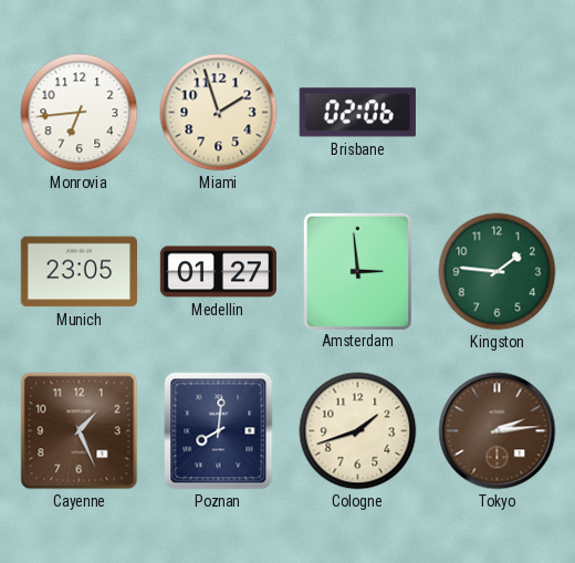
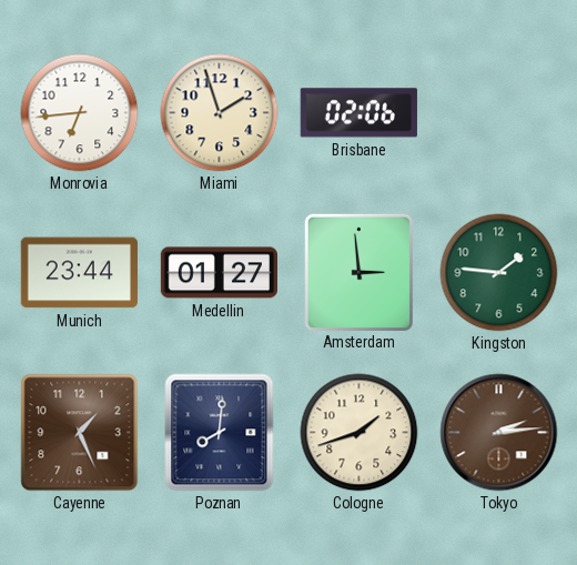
Munich: 23:05 -> 23:44 (79, 273)
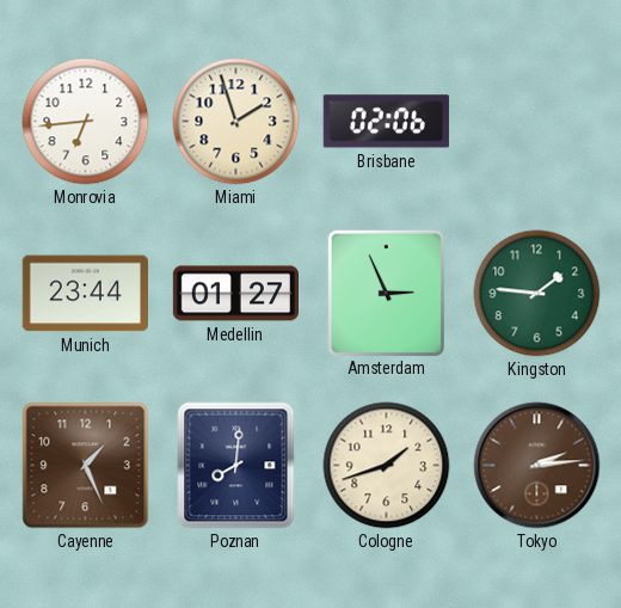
Amsterdam: 2:59 -> 2:56 (386, 293)
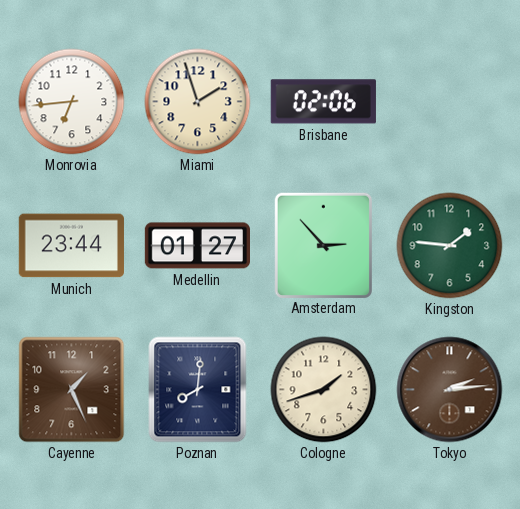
Amsterdam: 2:56 -> 2:53 (323, 245)
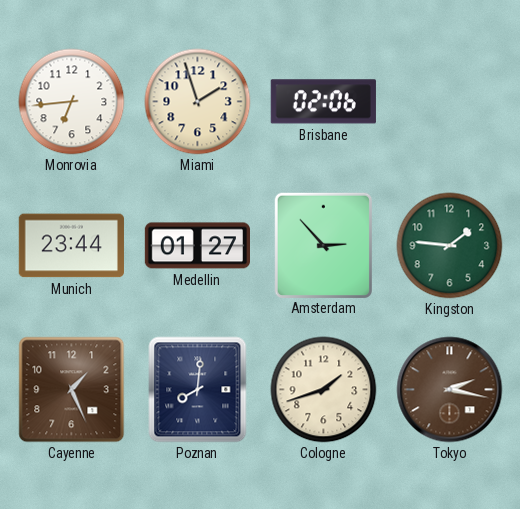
Tokyo: 2:14 -> 2:17 (450, 390)
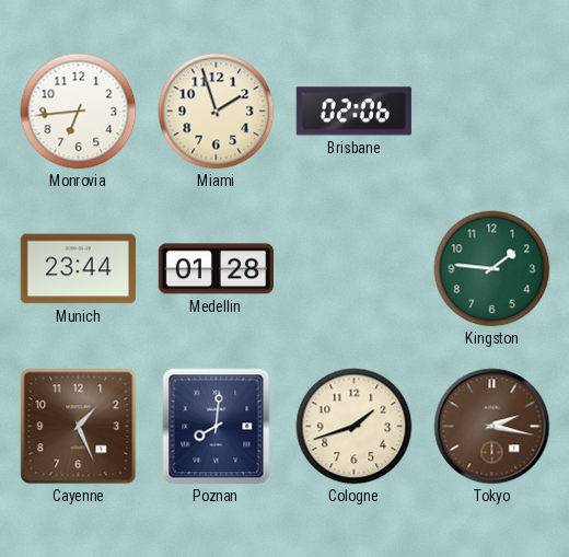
Medellin: 01:27 -> 01:28 (216, 269)
Amsterdam: 2:53 -> none (323, 245)
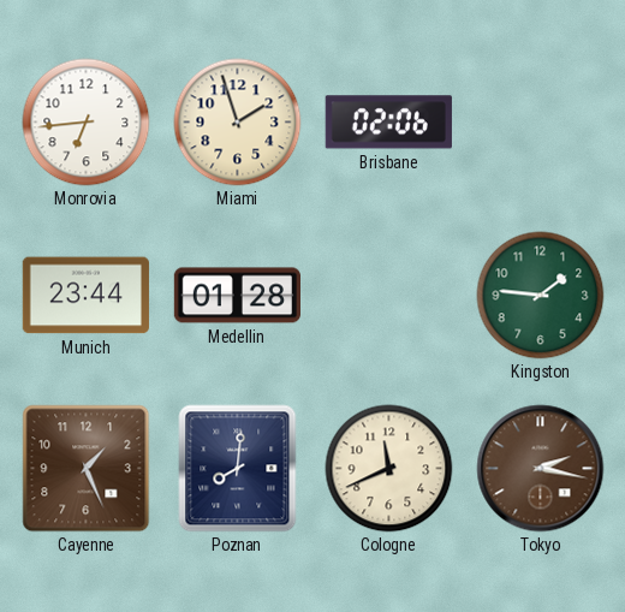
Cologne: 1:42 -> 11:41 (389, 469)
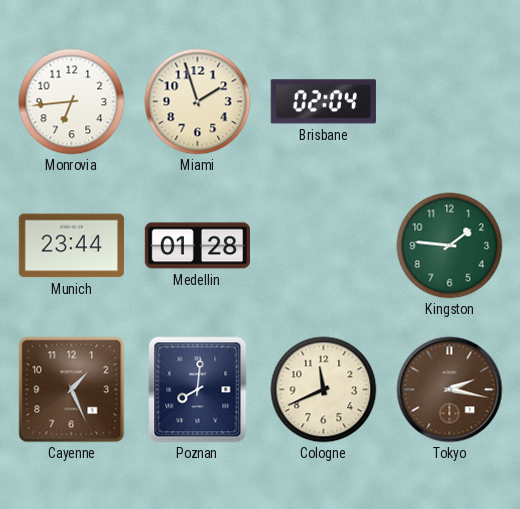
Brisbane: 02:06 -> 02:04 (323, 102)
